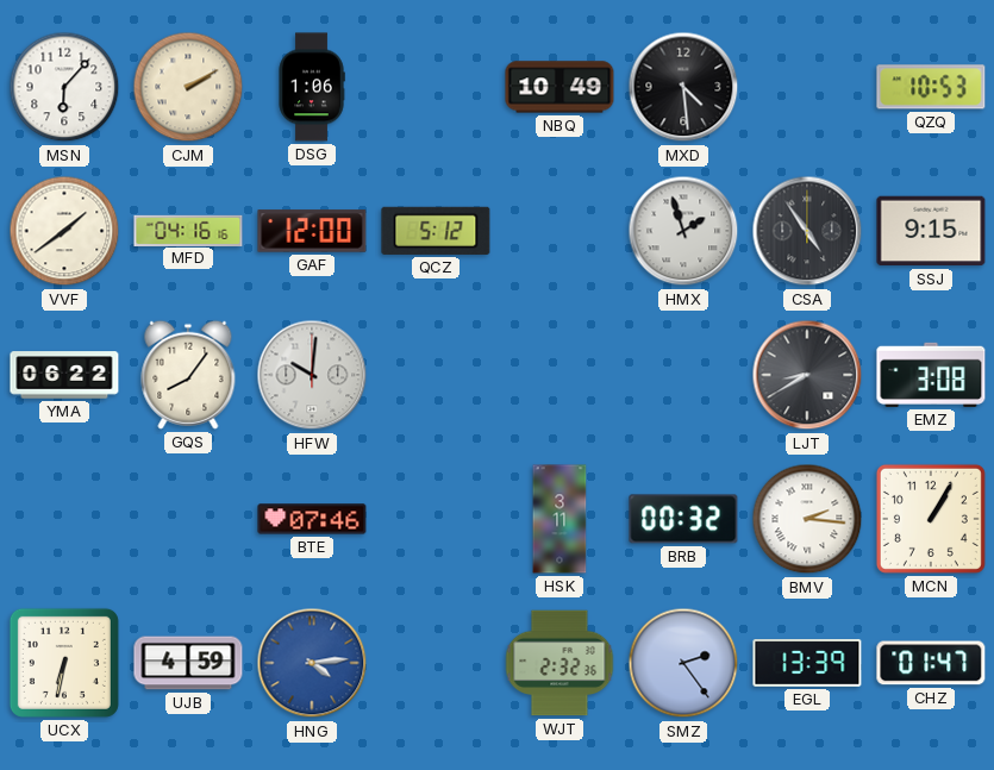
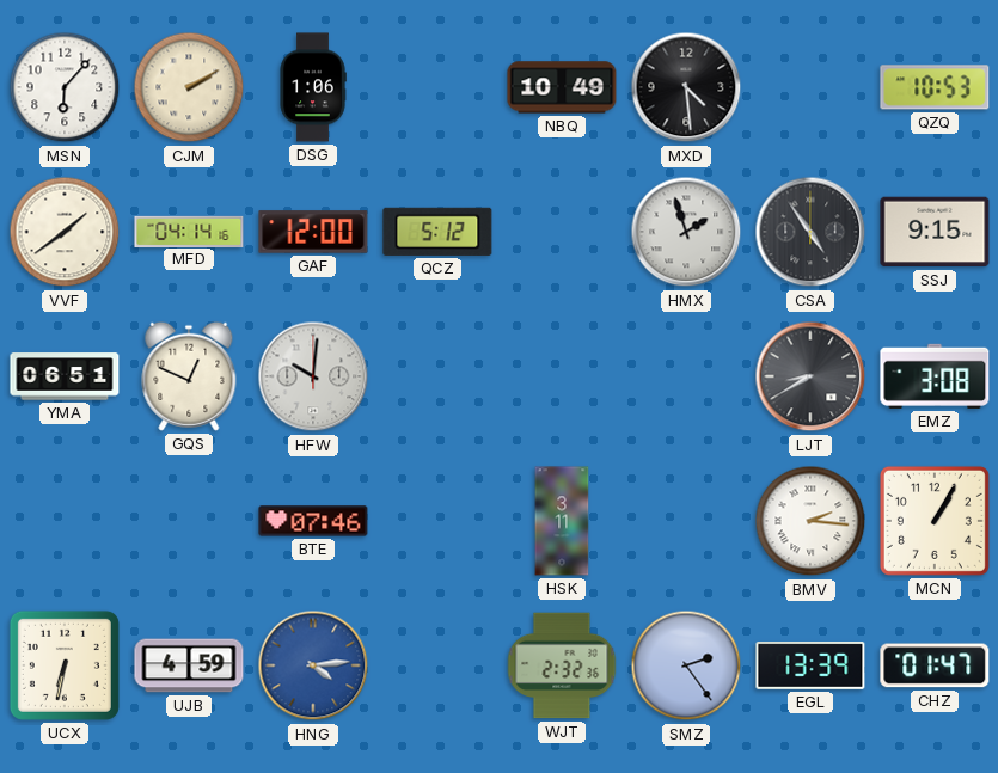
MFD: 04:16 -> 04:14 (189, 231)
YMA: 06:22 -> 06:51 (65, 376)
GQS: 8:06 -> 12:49 (189, 376)
BRB: 00:32 -> none (683, 519)
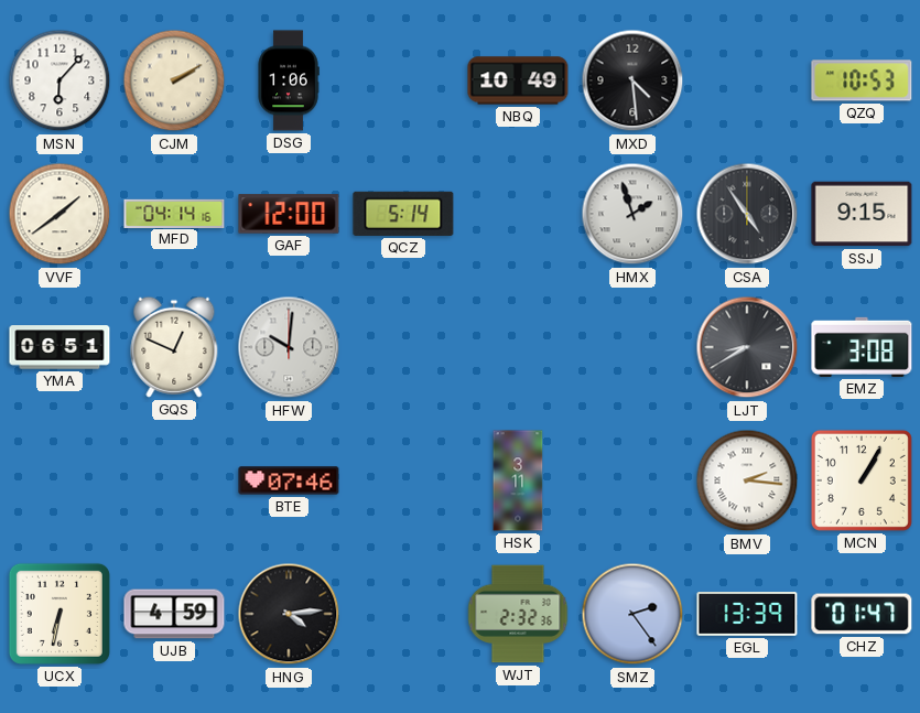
QCZ: 5:12 -> 5:14 (403, 214)
HNG dial: blue -> black (289, 614)
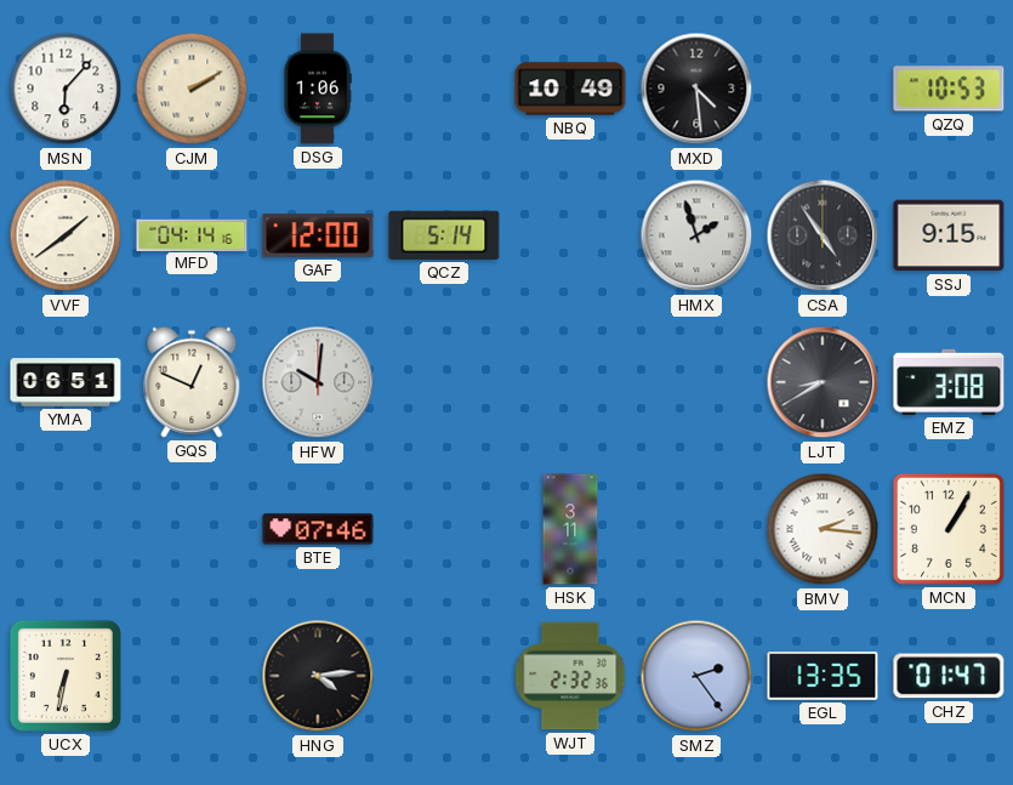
UJB: 4:59 -> none (174, 614)
EGL: 13:39 -> 13:35 (823, 677)
